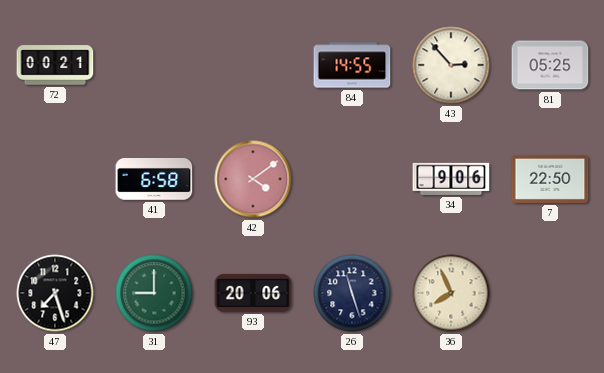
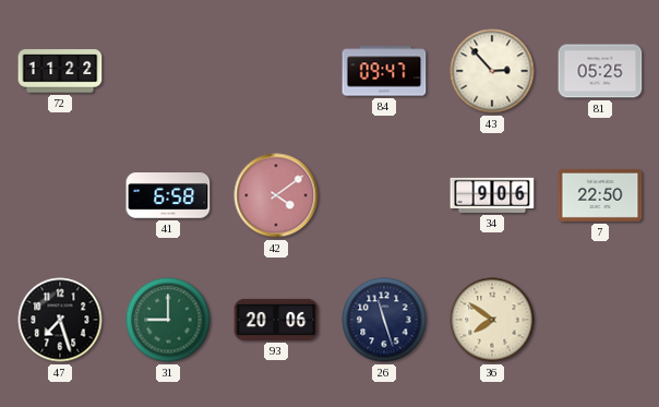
72: 00:21 -> 11:22 (60, 71)
84: 14:55 -> 09:47 (384, 71)
36: 7:56 -> 7:51 (492, 320)
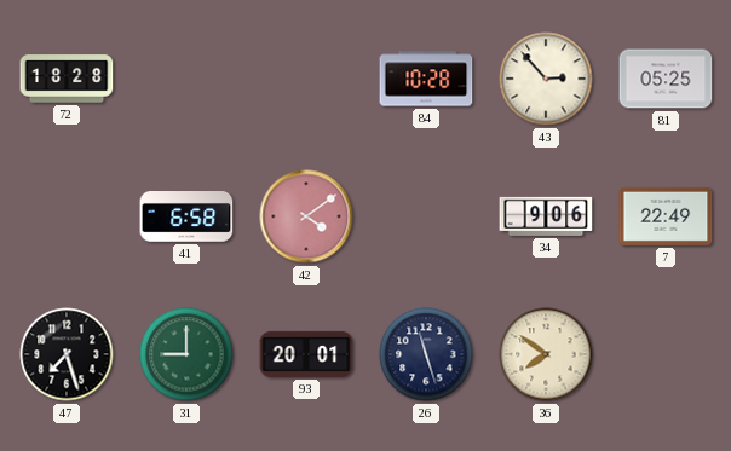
72: 11:22 -> 18:28 (67, 79)
84: 09:47 -> 10:28 (426, 79)
7: 22:50 -> 22:49 (666, 216)
93: 20:06 -> 20:01 (306, 354)
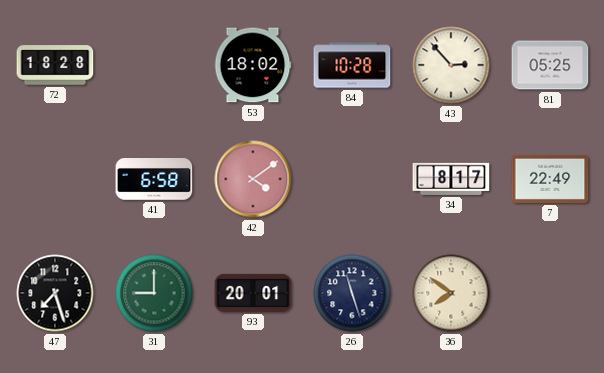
53: none -> 18:02 (253, 65)
34: 9:06 -> 8:17 (451, 179)
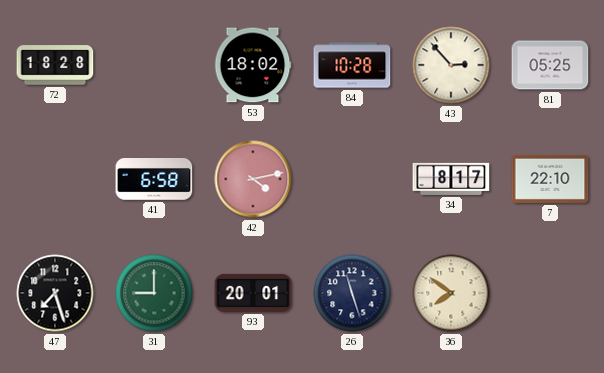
42: 4:09 -> 4:13 (253, 179)
7: 22:49 -> 22:10 (550, 179)
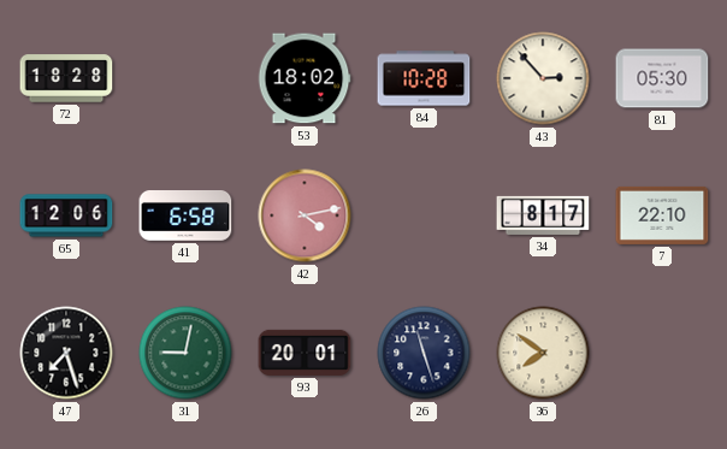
81: 05:25 -> 05:30 (662, 78)
65: none -> 12:06 (66, 215)
31: 9:00 -> 9:02 (185, 353)
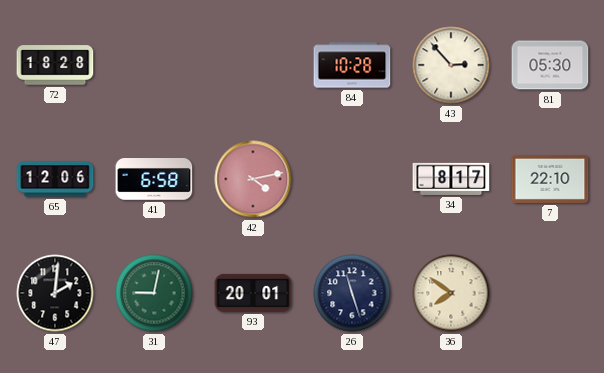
53: 18:02 -> none (305, 78)
47: 7:27 -> 2:01 (55, 293)
